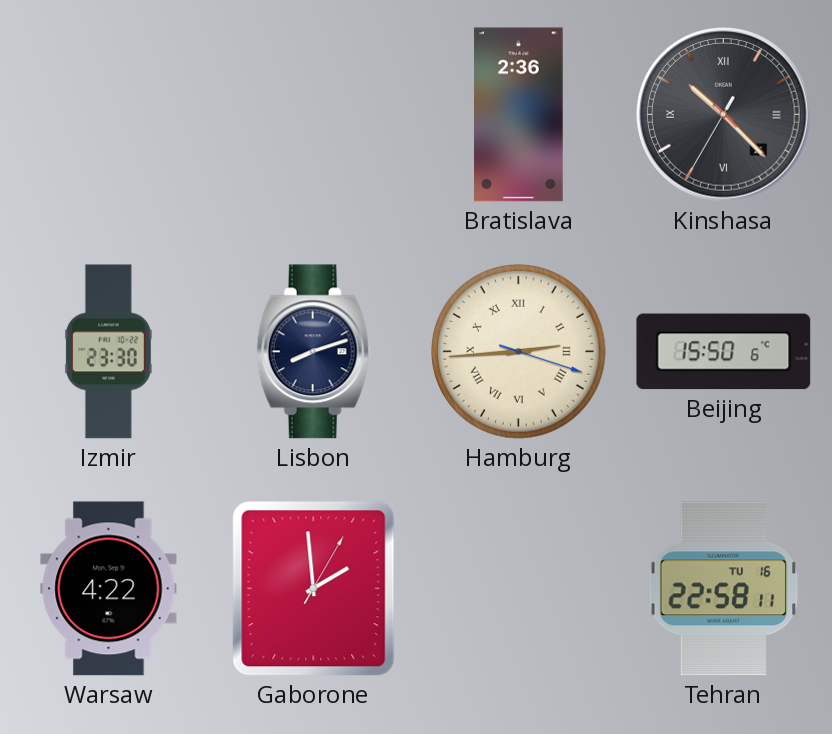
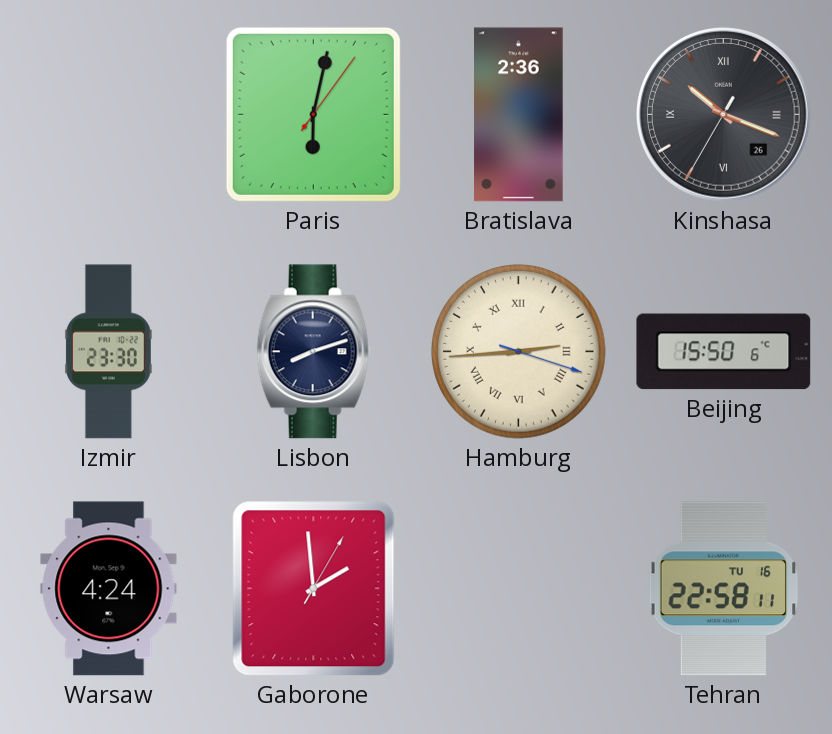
Paris: none -> 6:02 (313, 114)
Kinshasa: 10:22 -> 10:18 (724, 115)
Warsaw: 4:22 -> 4:24 (109, 589)
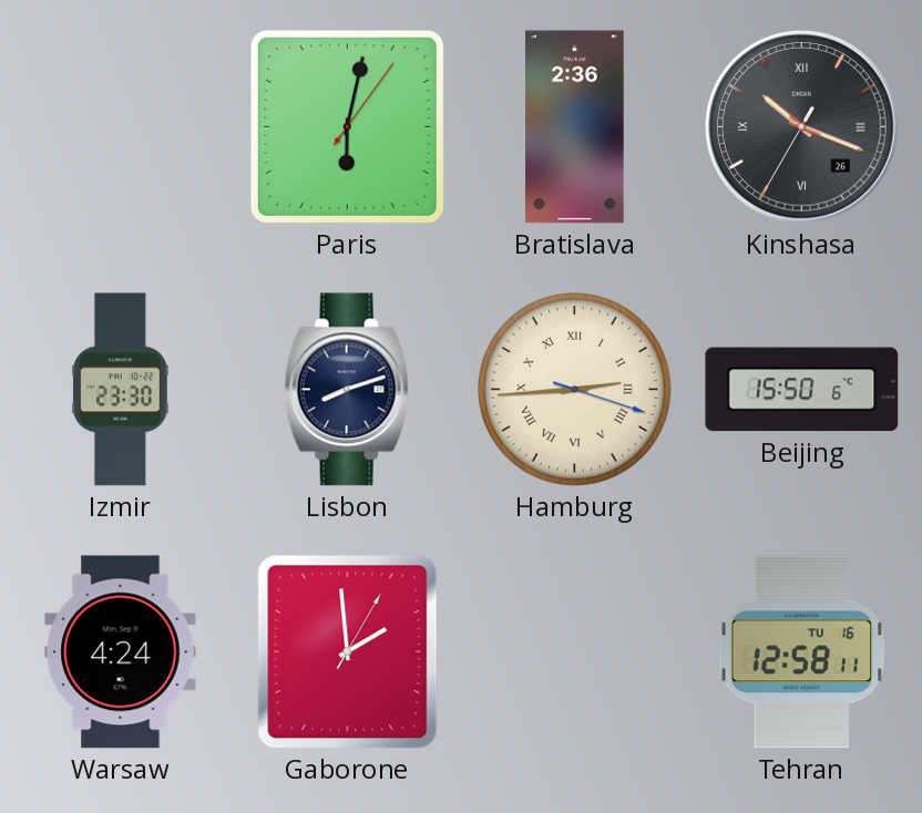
Tehran: 22:58 -> 12:58 (802, 652)
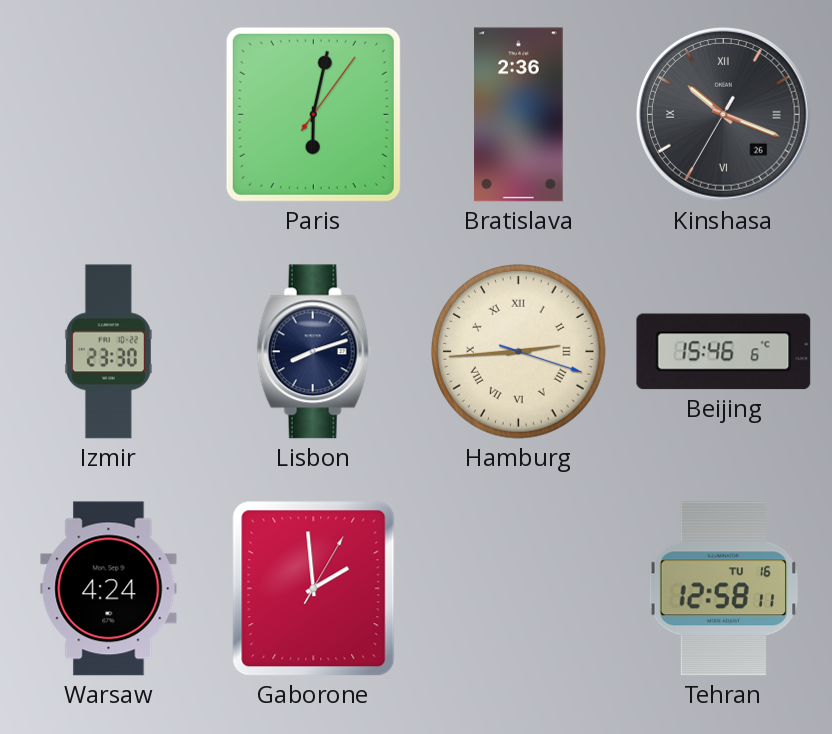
Beijing: 15:50 -> 15:46 (724, 352)
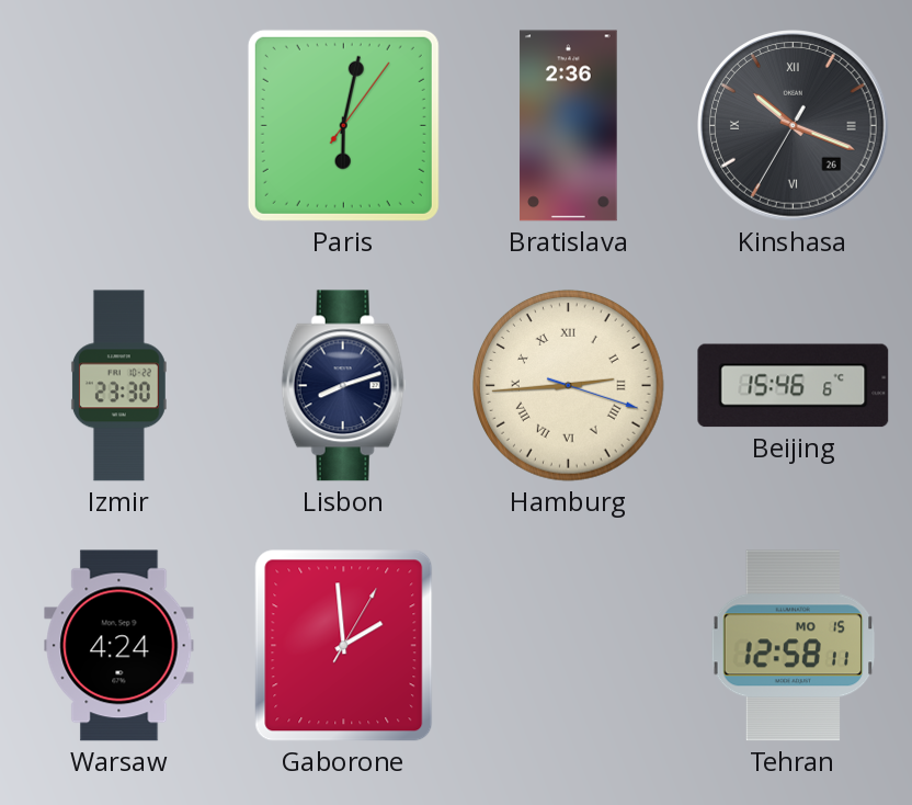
Tehran date: TU 16 -> MO 15 (794, 646)
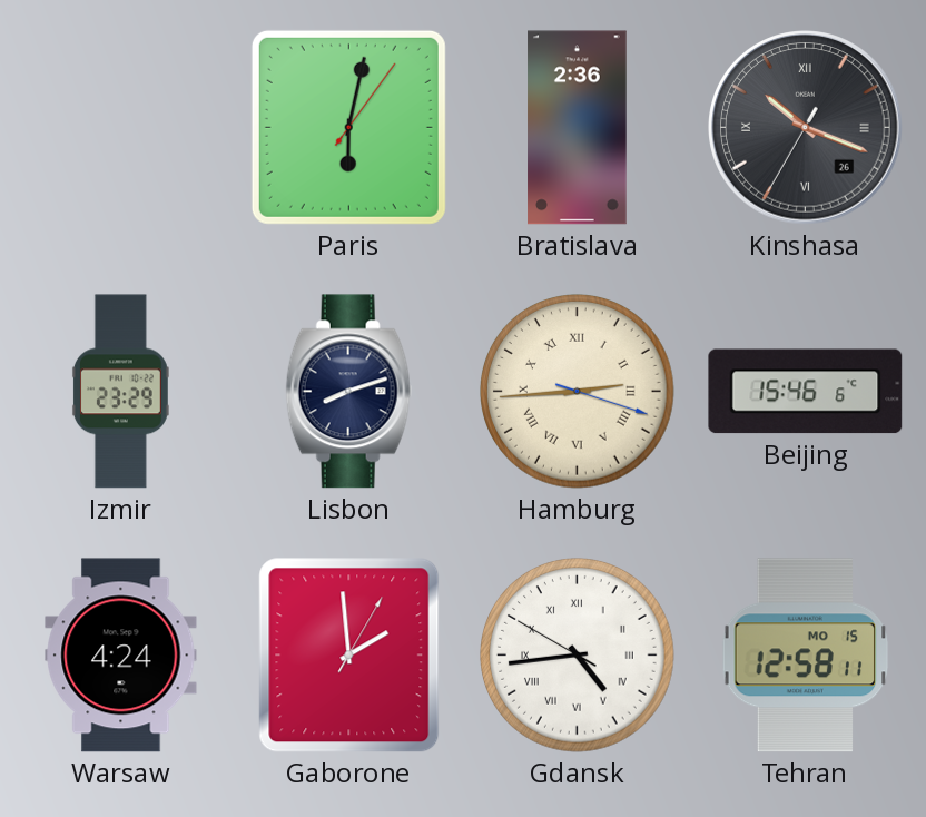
Izmir: 23:30 -> 23:29 (120, 392)
Gdansk: none -> 4:43 (578, 656)
